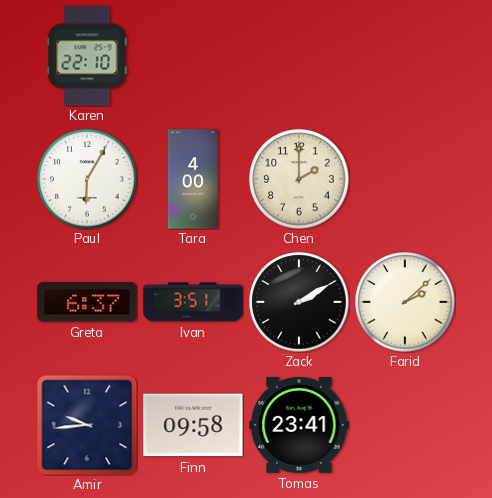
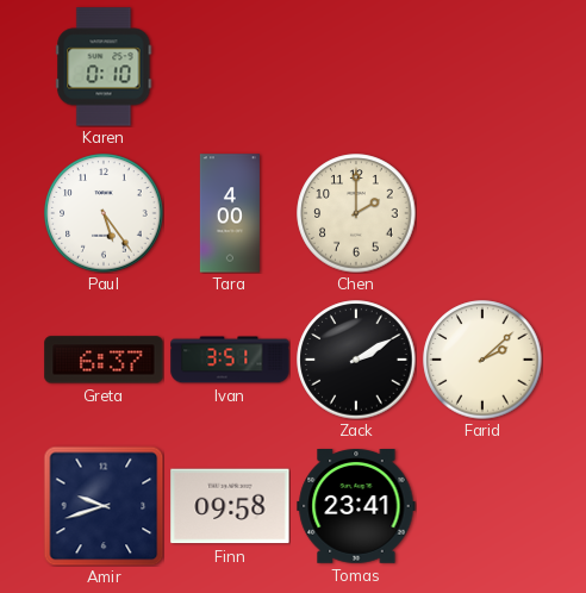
Karen: 22:10 -> 0:10 (104, 67)
Paul: 6:05 -> 5:24 (104, 213)
Amir: 9:44 -> 9:42 (104, 506)
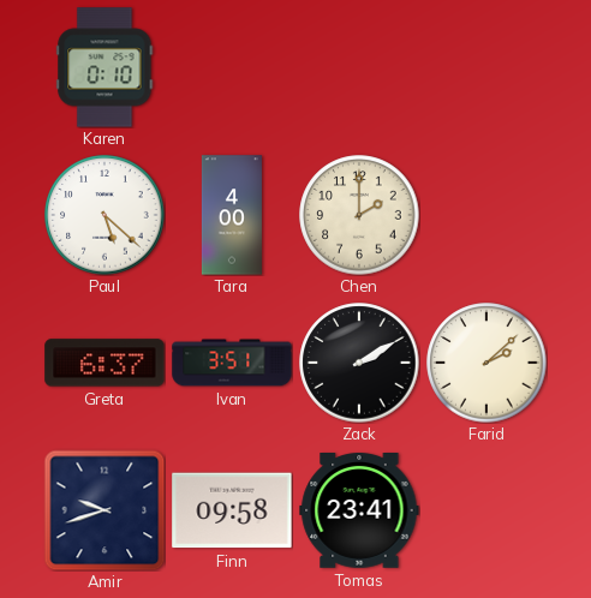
Paul: 5:24 -> 5:22 (105, 215)
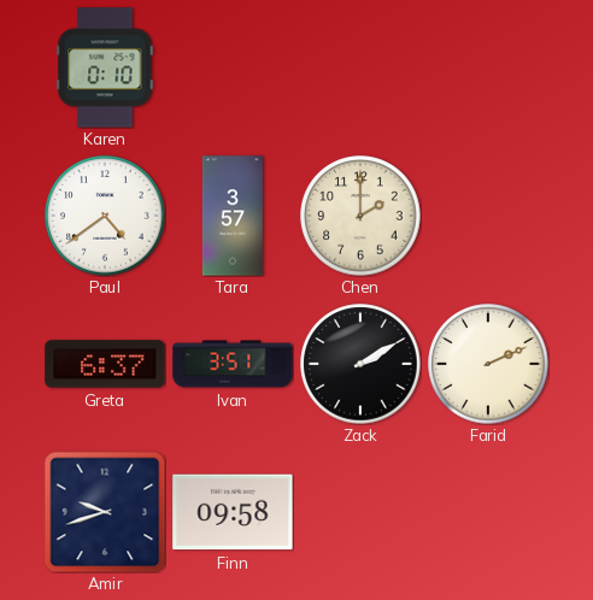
Paul: 5:22 -> 4:39 (105, 216)
Tara: 4:00 -> 3:57 (233, 216)
Farid: 2:08 -> 2:11 (488, 364)
Tomas: 23:41 -> none (359, 512)
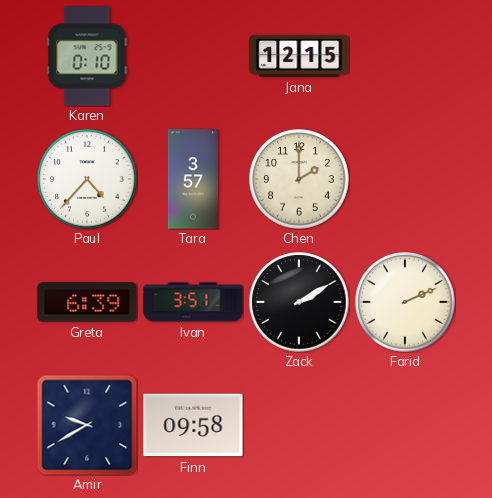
Jana: none -> 12:15 (299, 56)
Paul: 4:39 -> 4:37 (87, 179)
Greta: 6:37 -> 6:39 (87, 302)
Amir: 9:42 -> 9:40 (87, 425)
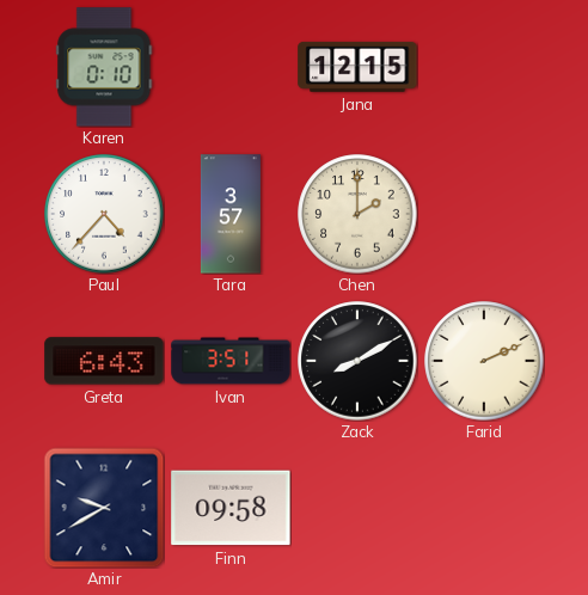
Greta: 6:39 -> 6:43 (104, 361)
Zack: 2:10 -> 8:10 (357, 361)
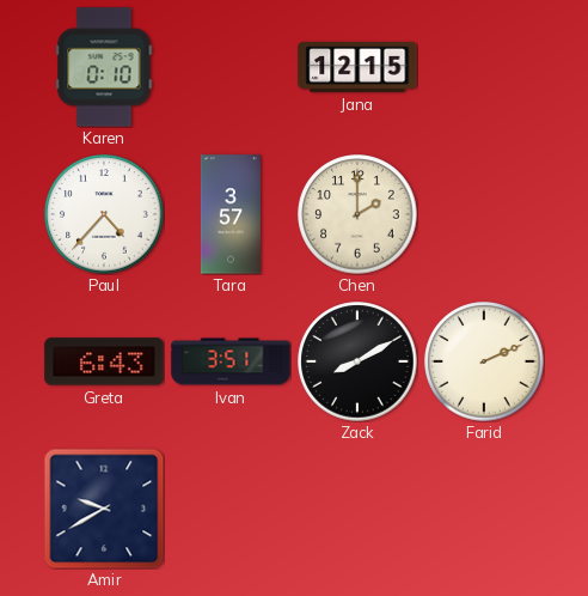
Finn: 09:58 -> none (231, 508)
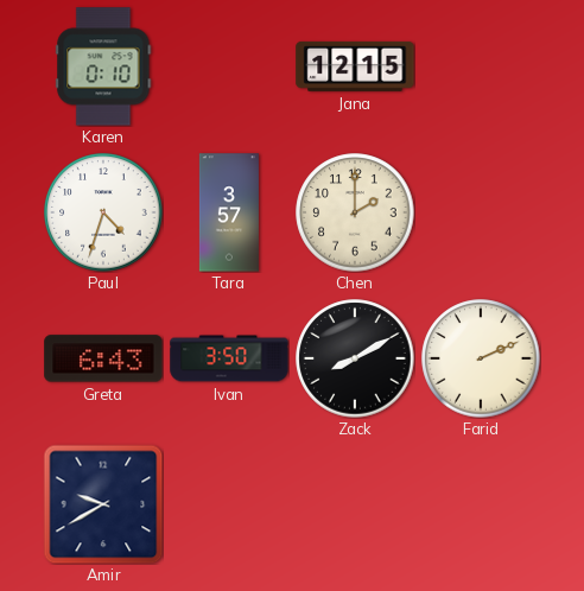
Paul: 4:37 -> 4:33 (103, 212)
Ivan: 3:51 -> 3:50 (229, 358)
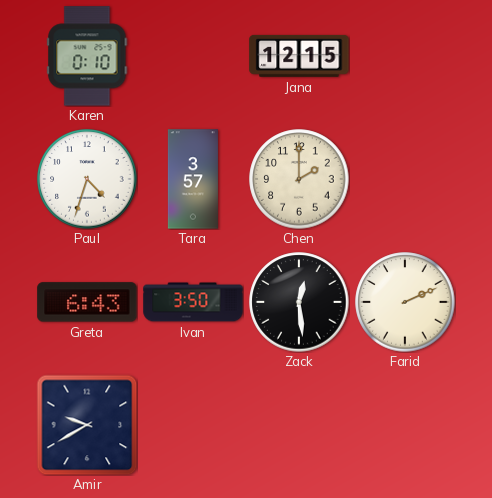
Zack: 8:10 -> 12:29 (299, 302)
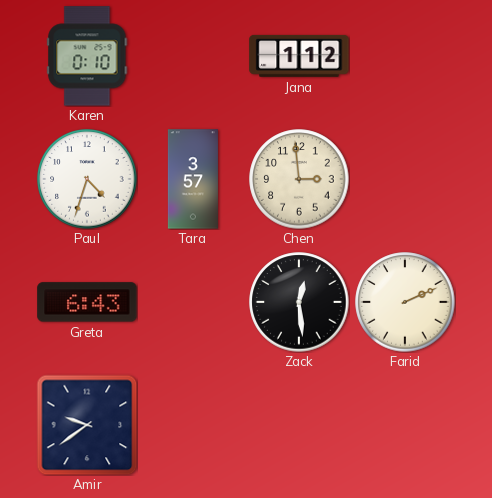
Jana: 12:15 -> 1:12 (299, 56)
Chen: 2:00 -> 2:59 (299, 179)
Ivan: 3:50 -> none (193, 302)
Amir: 9:40 -> 9:39 (87, 425)
